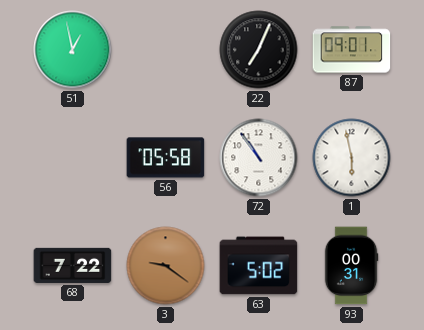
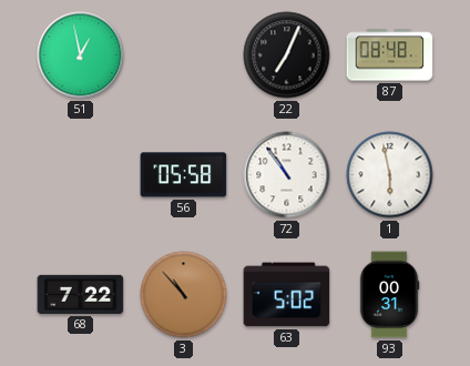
87: 09:01 -> 08:48 (390, 55)
3: 9:21 -> 10:53 (184, 295)
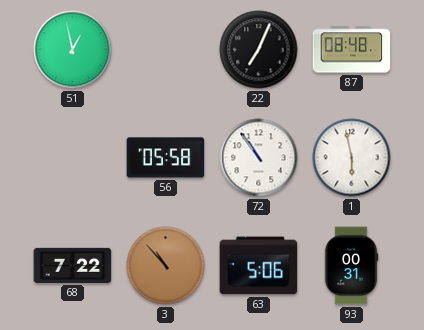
63: 5:02 -> 5:06 (259, 266)
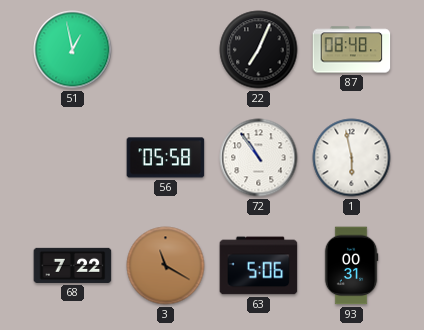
3: 10:53 -> 11:20 (166, 266)
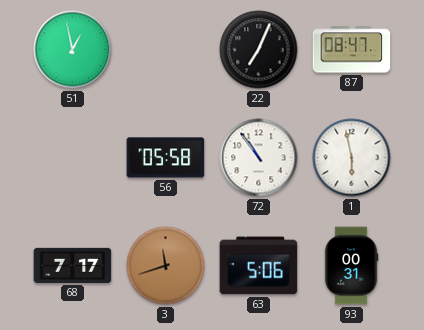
87: 08:48 -> 08:47 (352, 50)
68: 7:22 -> 7:17 (73, 265)
3: 11:20 -> 11:42 (166, 266)
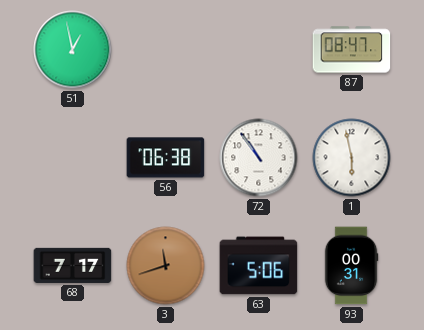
22: 7:04 -> none (259, 50)
56: 05:58 -> 06:38 (166, 158)
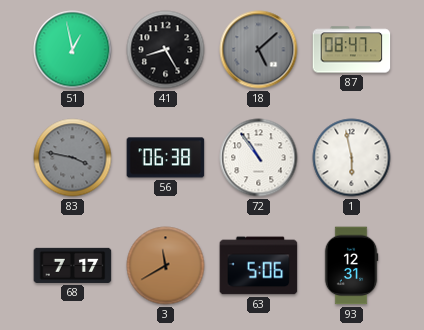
41: none -> 8:25 (166, 50)
18: none -> 5:08 (259, 50)
83: none -> 3:47 (73, 158)
3: 11:42 -> 11:40 (166, 266)
93: 00:31 -> 12:31 (351, 266)
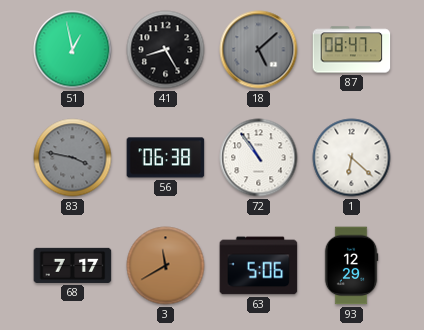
1: 5:58 -> 6:22 (352, 158)
93: 12:31 -> 12:29 (351, 266)
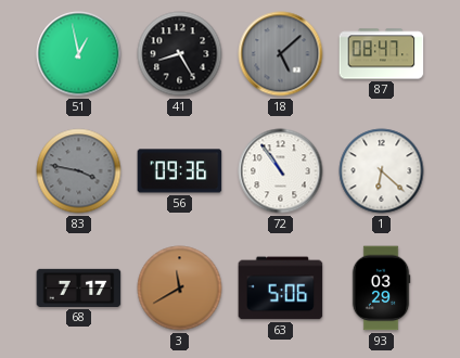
56: 06:38 -> 09:36 (180, 171)
93: 12:29 -> 03:29 (381, 289)
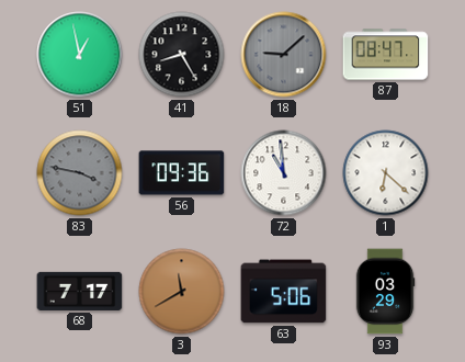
18: 5:08 -> 9:08 (284, 55)
72: 10:54 -> 10:59 (284, 173)
